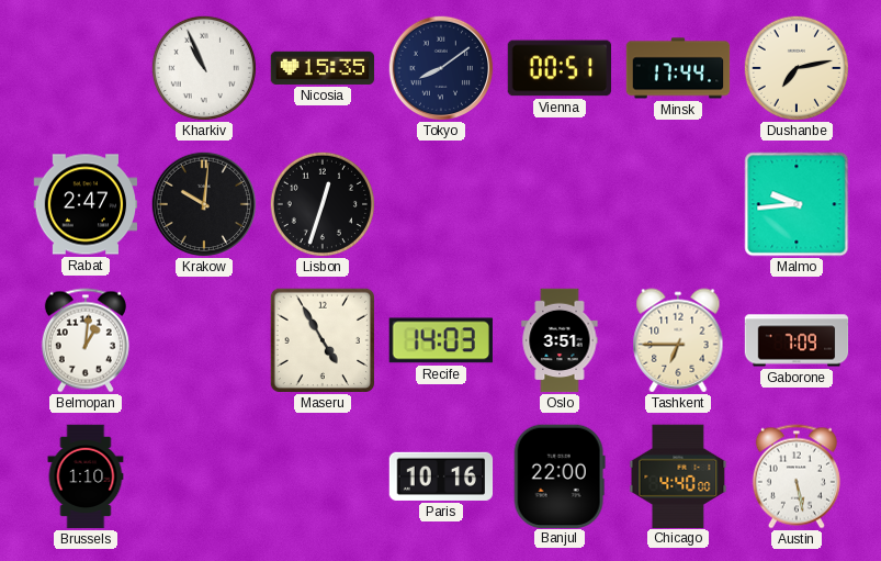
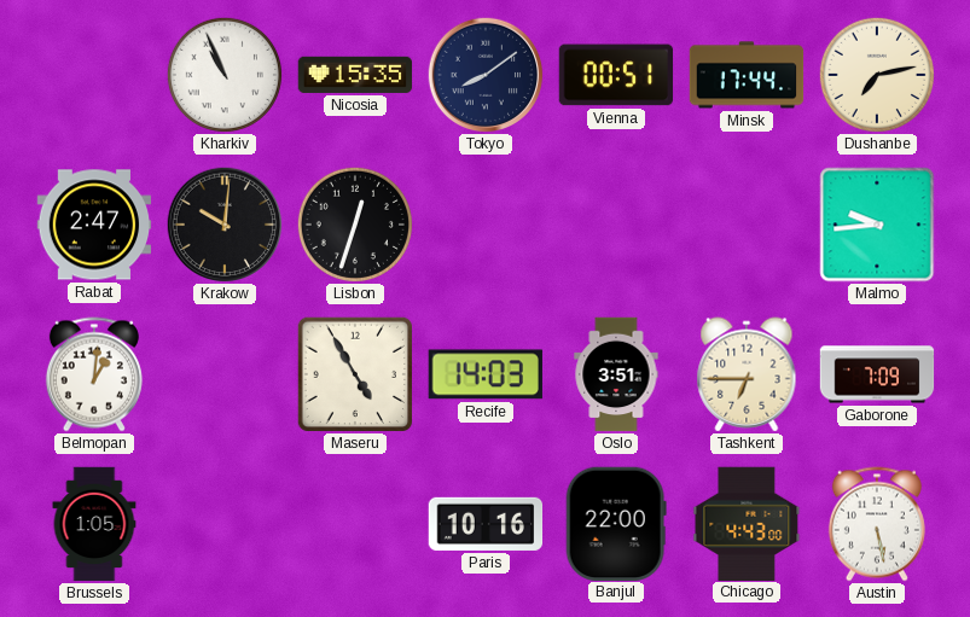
Brussels: 1:10 -> 1:05 (94, 524)
Chicago: 4:40 -> 4:43 (747, 523)
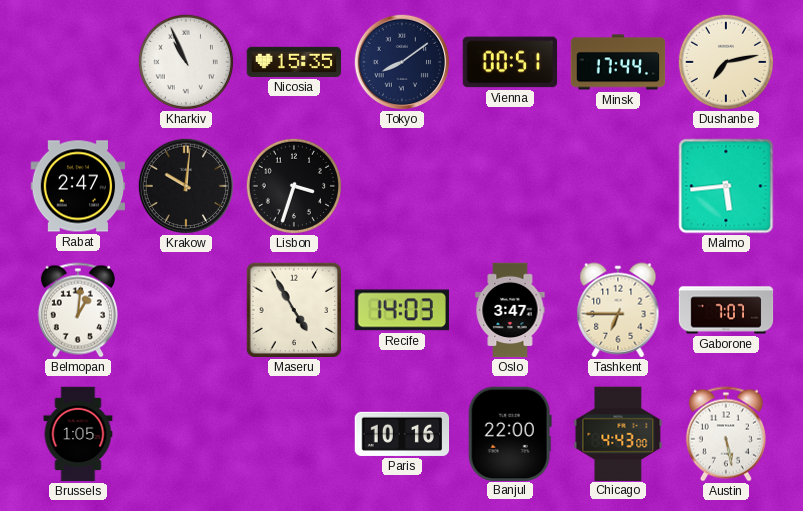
Lisbon: 12:33 -> 3:33 (294, 186)
Malmo: 9:44 -> 5:44 (726, 186)
Oslo: 3:51 -> 3:47 (510, 310)
Gaborone: 7:09 -> 7:07 (726, 310)
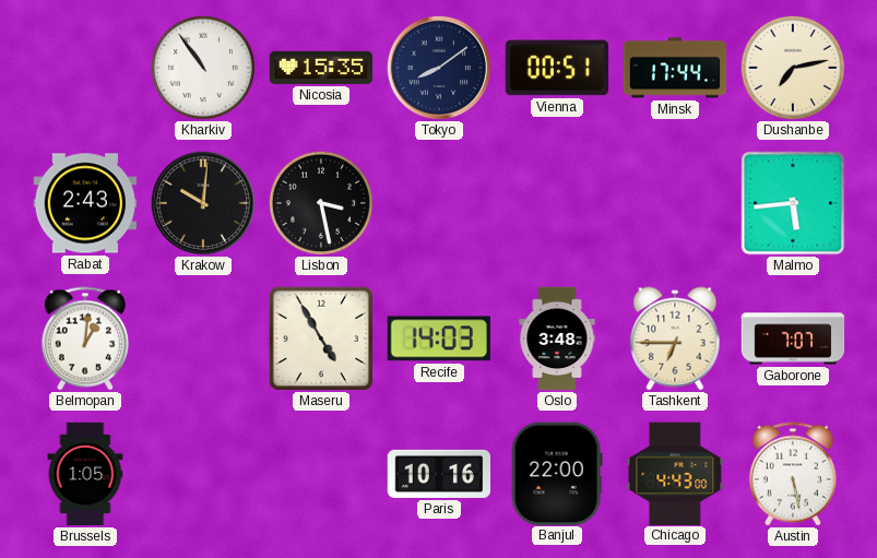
Kharkiv: 10:56 -> 10:54 (203, 68)
Rabat: 2:47 -> 2:43 (85, 203)
Lisbon: 3:33 -> 3:28 (321, 203)
Oslo: 3:47 -> 3:48 (557, 339)
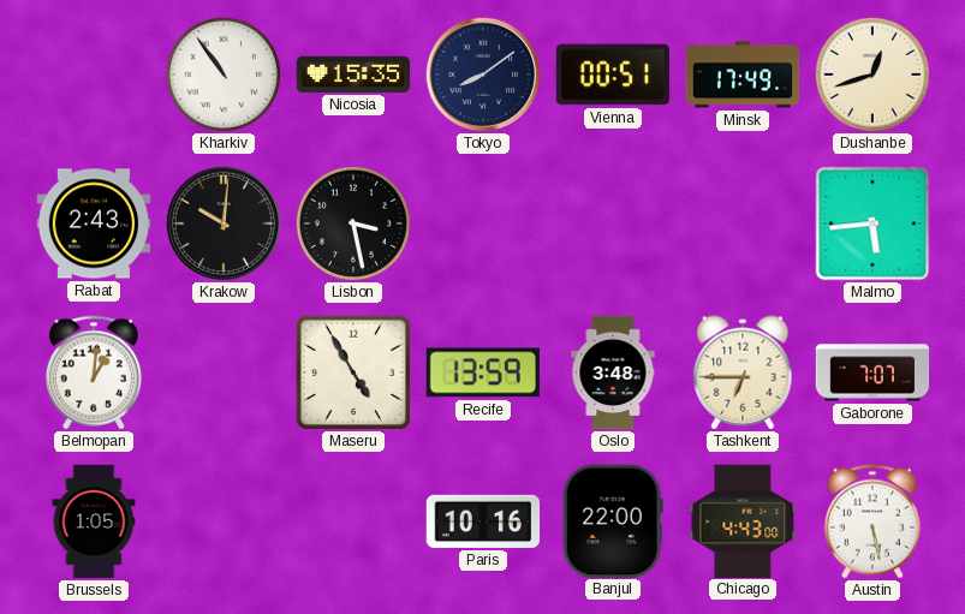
Minsk: 17:44 -> 17:49 (743, 74)
Dushanbe: 7:13 -> 12:42 (872, 74)
Recife: 14:03 -> 13:59 (482, 372)
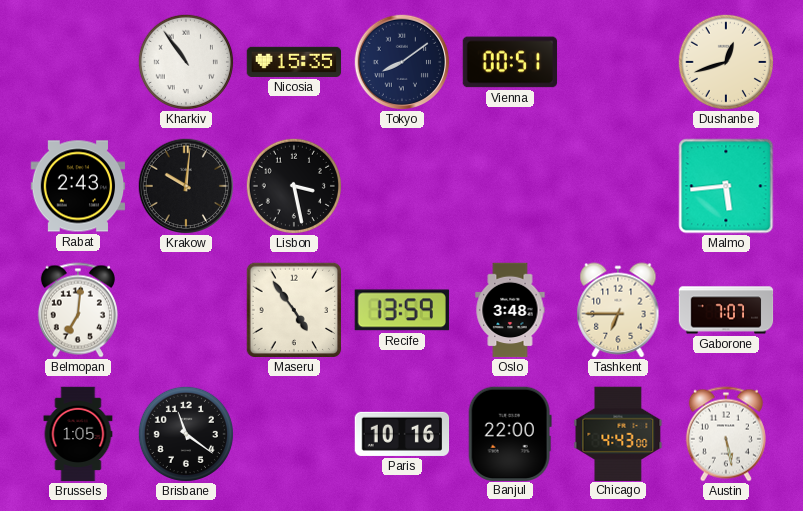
Minsk: 17:49 -> none (743, 74)
Belmopan: 1:01 -> 7:01 (78, 310)
Maseru: 4:55 -> 4:54 (294, 310)
Brisbane: none -> 11:21 (186, 434)
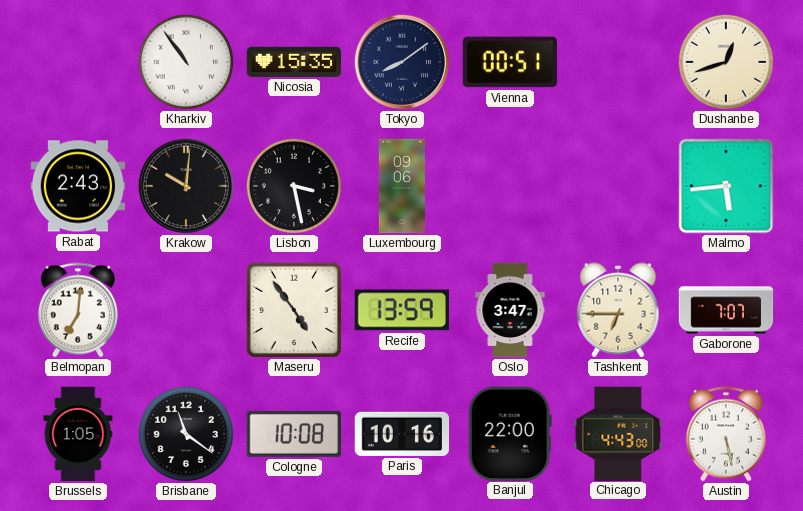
Luxembourg: none -> 09:06 (402, 186)
Oslo: 3:48 -> 3:47 (510, 310)
Cologne: none -> 10:08 (294, 434)
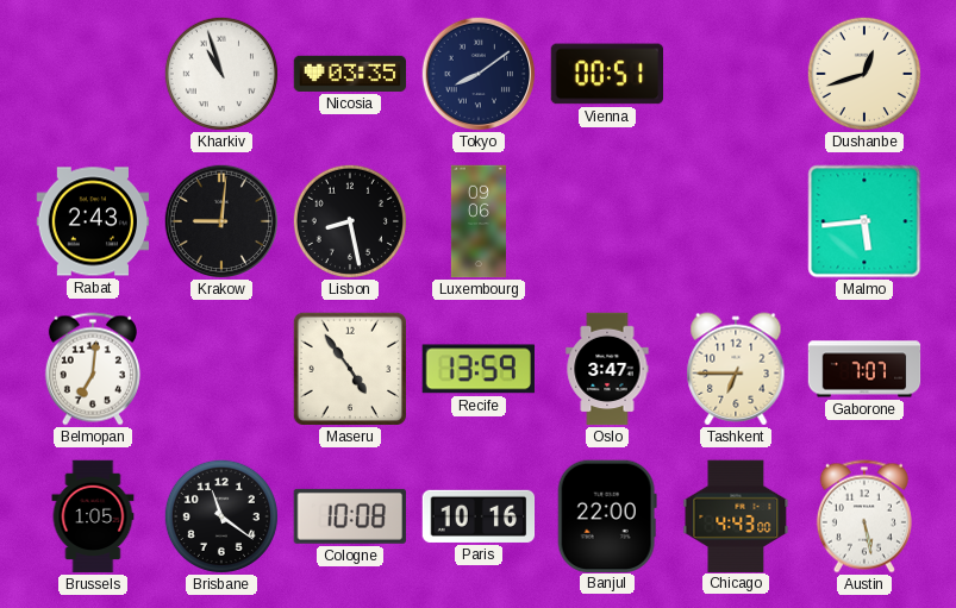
Kharkiv: 10:54 -> 10:57 (221, 74)
Nicosia: 15:35 -> 03:35 (350, 74)
Krakow: 10:01 -> 9:01 (221, 221)
Lisbon: 3:28 -> 8:28 (350, 221)
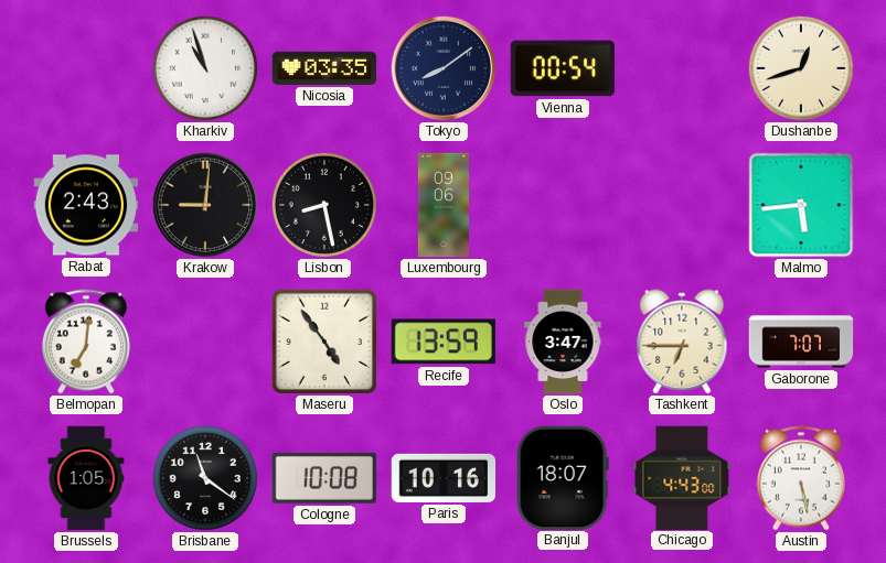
Vienna: 00:51 -> 00:54 (563, 68)
Banjul: 22:00 -> 18:07 (563, 477)
